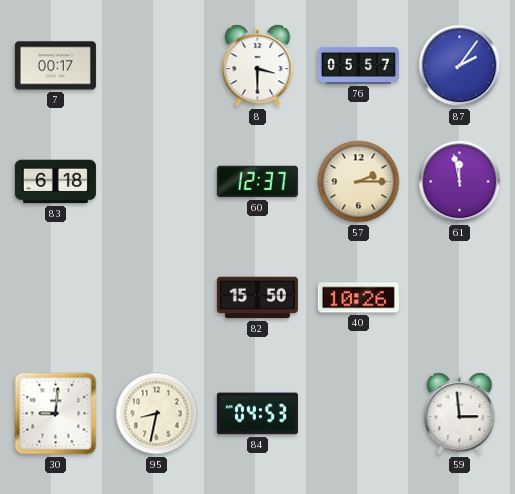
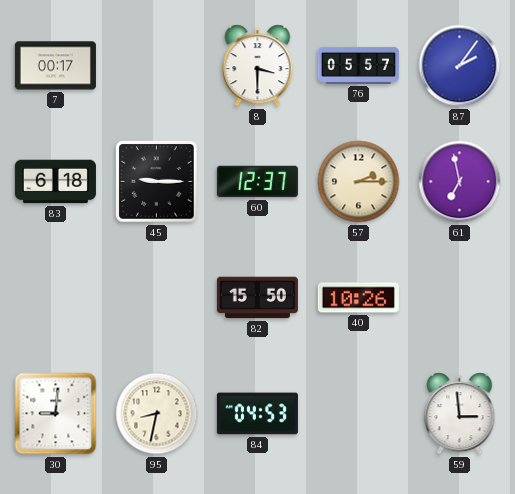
45: none -> 9:15 (157, 182)
61: 11:58 -> 6:58 (460, 182)
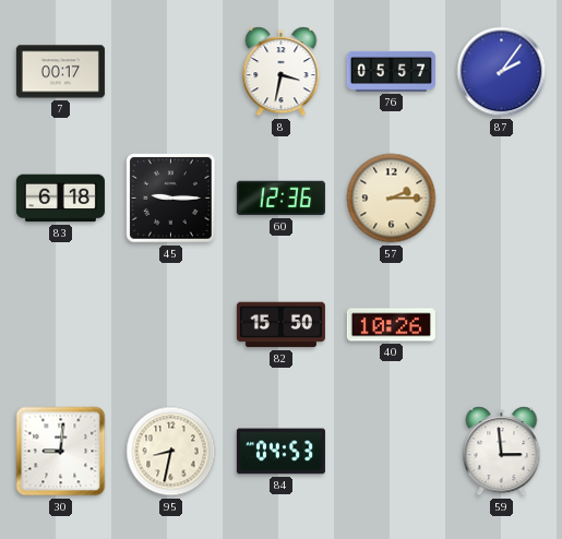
8: 3:30 -> 3:32 (282, 72)
60: 12:37 -> 12:36 (280, 199)
61: 6:58 -> none (460, 182)
